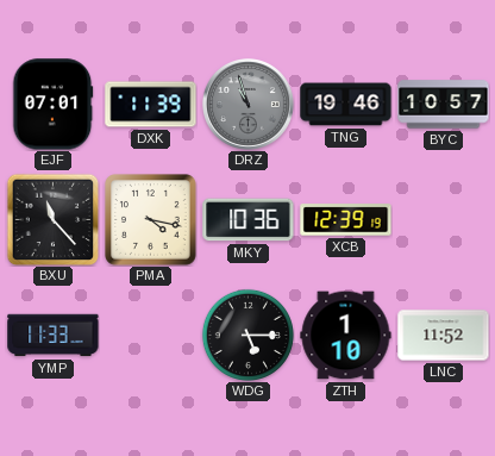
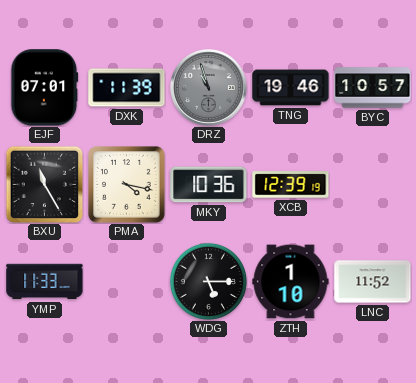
BXU: 11:23 -> 11:25 (44, 184)
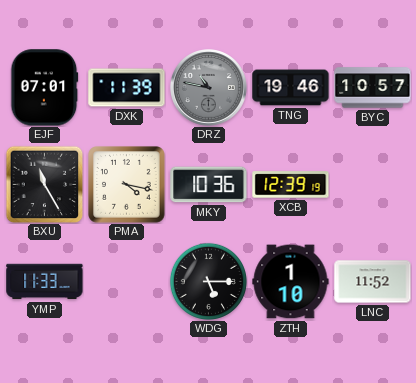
DRZ: 10:57 -> 10:47 (209, 88)
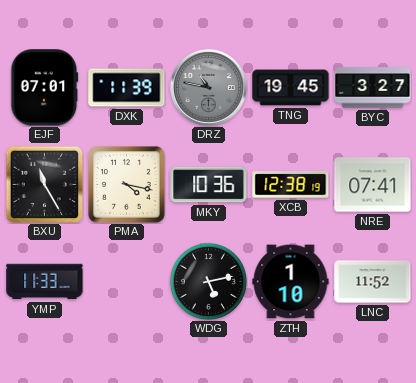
TNG: 19:46 -> 19:45 (291, 88)
BYC: 10:57 -> 3:27 (373, 88)
XCB: 12:39 -> 12:38 (291, 185)
NRE: none -> 07:41 (373, 185)
WDG: 5:15 -> 5:13 (208, 281)
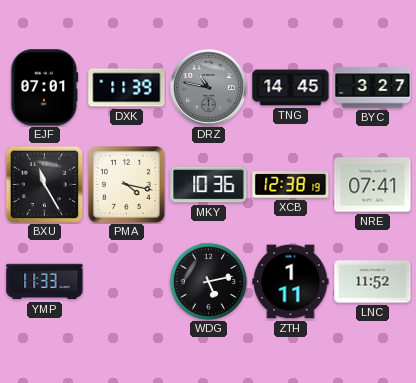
TNG: 19:45 -> 14:45 (291, 88)
ZTH: 1:10 -> 1:11 (291, 282)
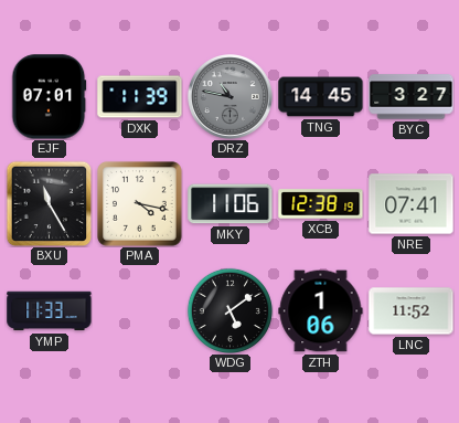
MKY: 10:36 -> 11:06 (231, 204)
WDG: 5:13 -> 5:09 (229, 310)
ZTH: 1:11 -> 1:06 (321, 311)
